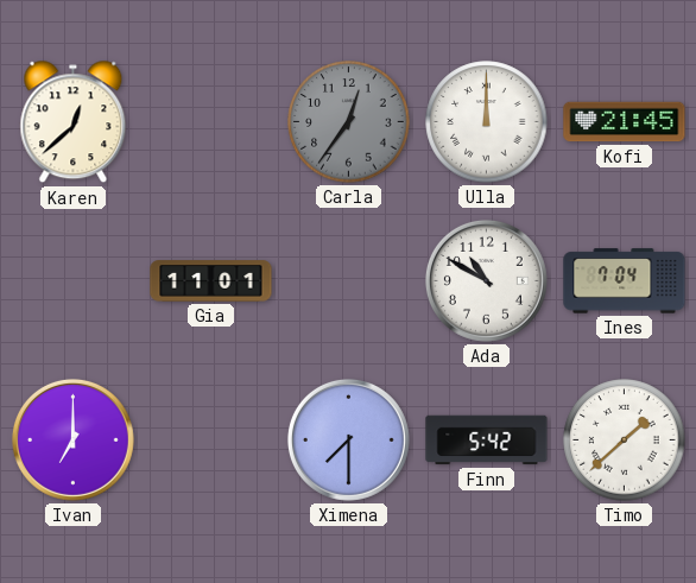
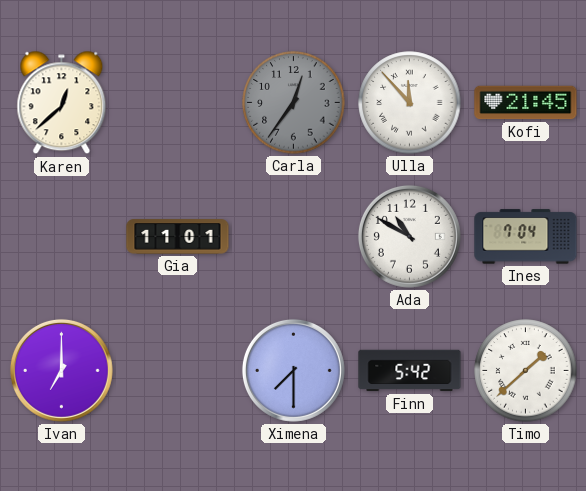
Ulla: 12:00 -> 11:53 (410, 103)
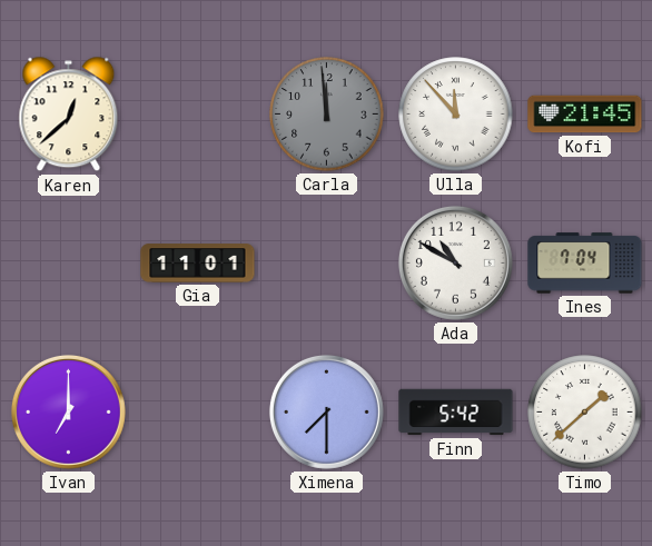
Carla: 12:36 -> 11:59 (327, 115)
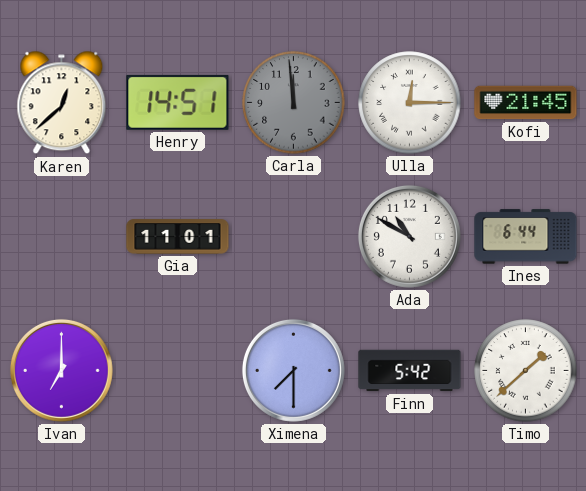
Henry: none -> 14:51 (178, 102)
Ulla: 11:53 -> 12:15 (410, 103)
Ines: 7:04 -> 6:44 (526, 237)
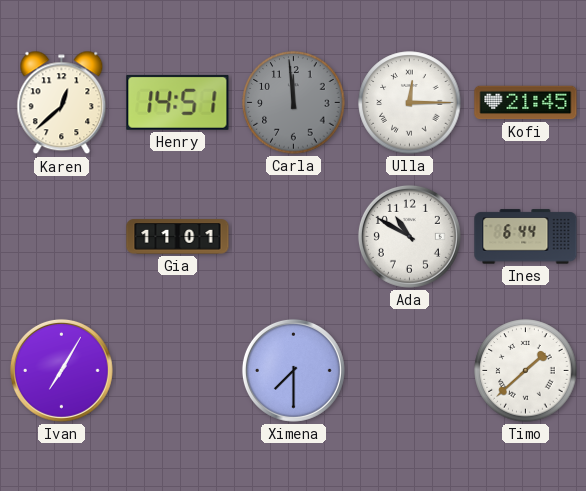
Ivan: 7:00 -> 7:05 (61, 370)
Finn: 5:42 -> none (410, 371)
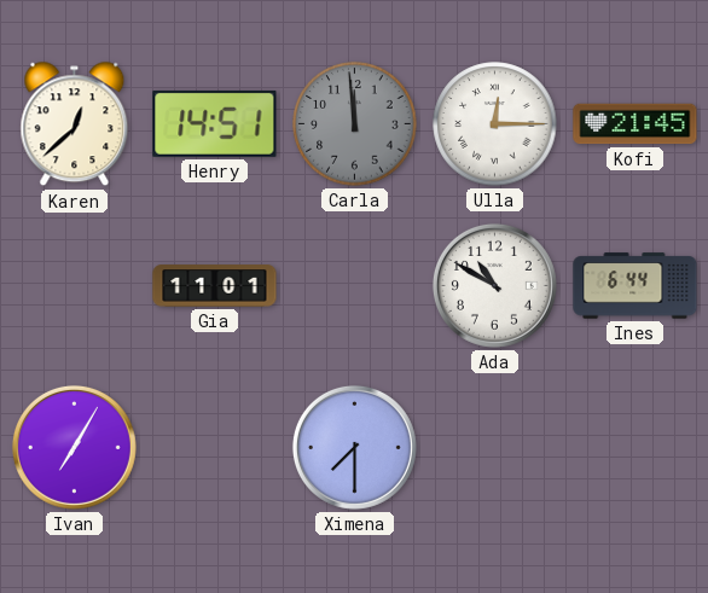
Timo: 1:38 -> none (526, 371)
